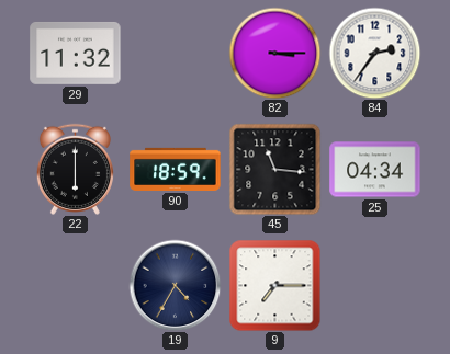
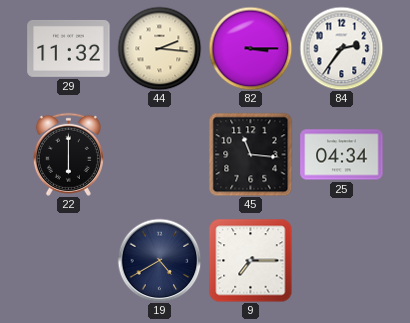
44: none -> 2:16 (159, 48)
90: 18:59 -> none (176, 169)
19: 4:35 -> 4:40 (159, 260)
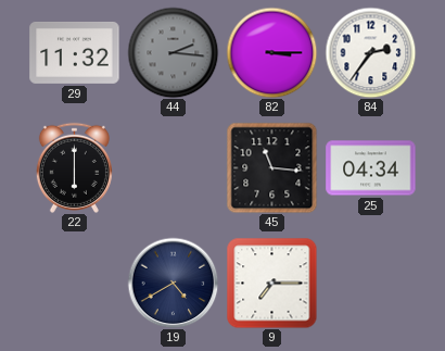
44 dial: cream -> grey (173, 52)
